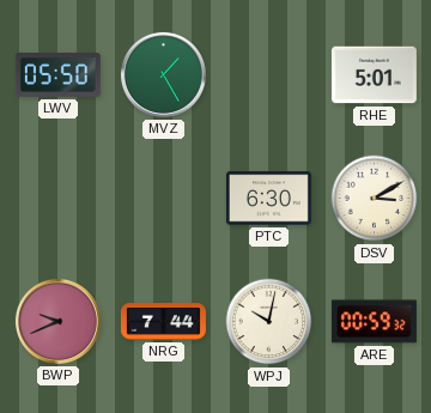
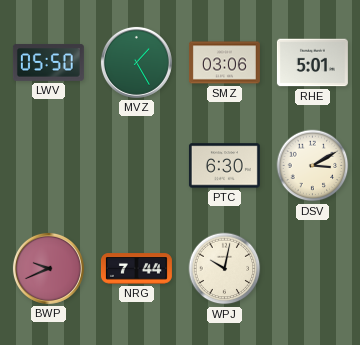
SMZ: none -> 03:06 (224, 63)
ARE: 00:59 -> none (374, 322)
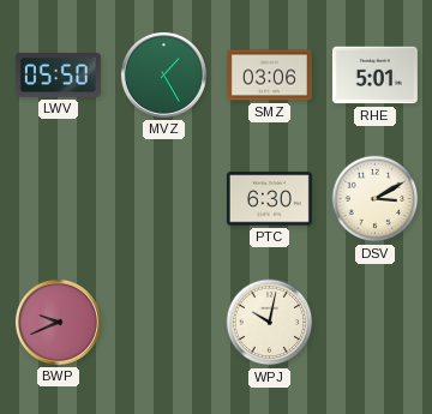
NRG: 7:44 -> none (136, 269)
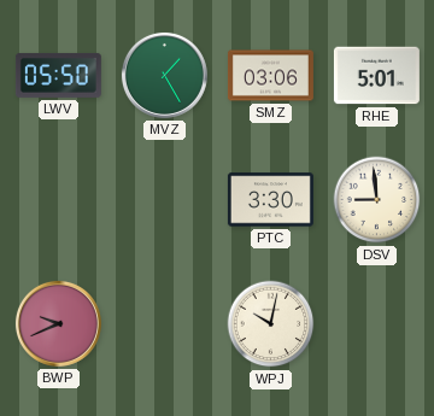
PTC: 6:30 -> 3:30 (270, 200)
DSV: 3:10 -> 8:59 (377, 200)
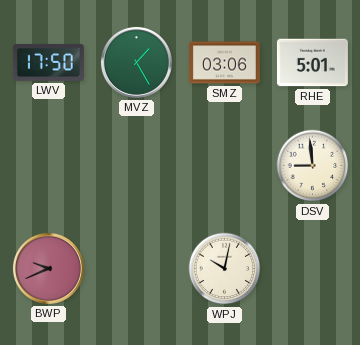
LWV: 05:50 -> 17:50 (48, 62)
PTC: 3:30 -> none (270, 200)
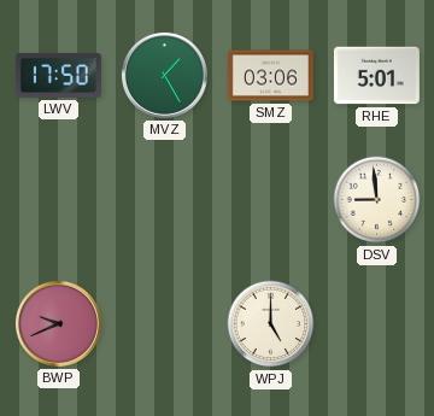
WPJ: 10:02 -> 5:00 (271, 324)
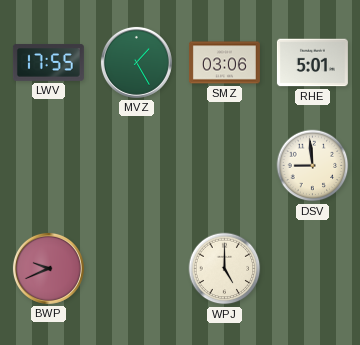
LWV: 17:50 -> 17:55 (48, 62)
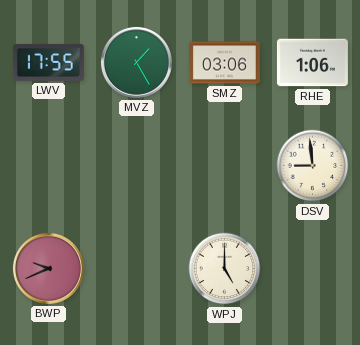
RHE: 5:01 -> 1:06 (312, 63)
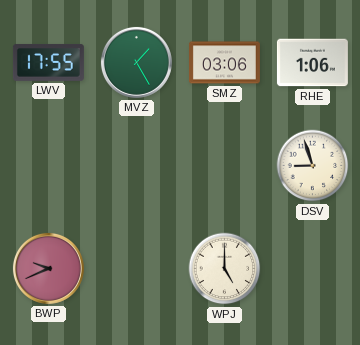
DSV: 8:59 -> 8:57 (313, 166)
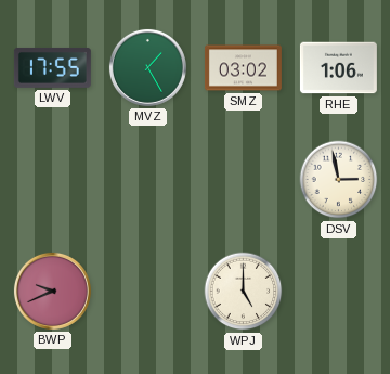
SMZ: 03:06 -> 03:02 (243, 68)
DSV: 8:57 -> 2:58 (339, 180)
